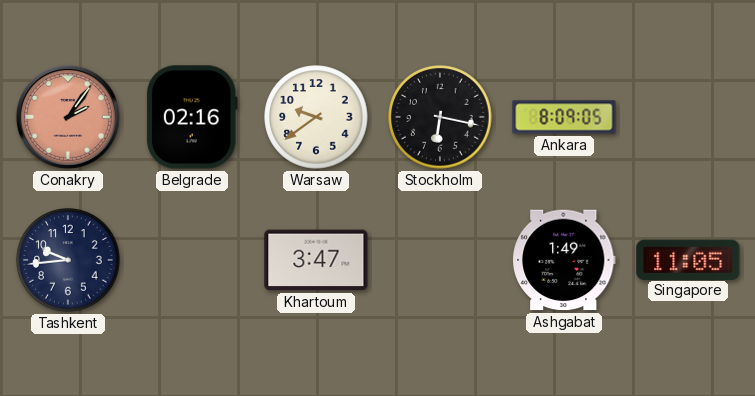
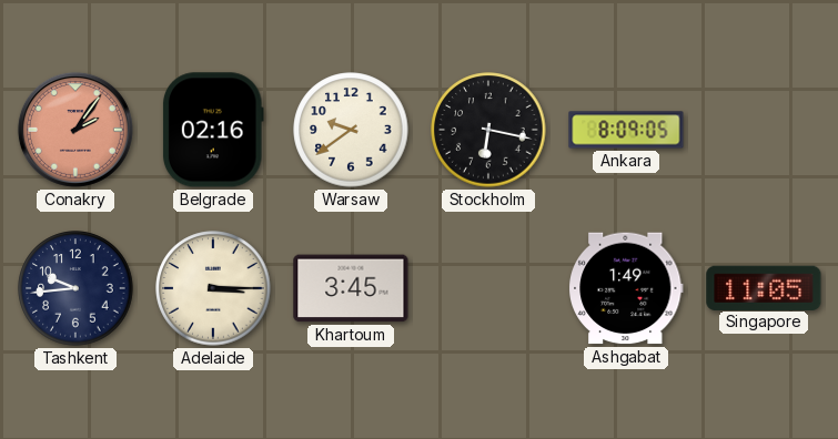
Adelaide: none -> 3:15 (213, 288)
Khartoum: 3:47 -> 3:45 (351, 288)
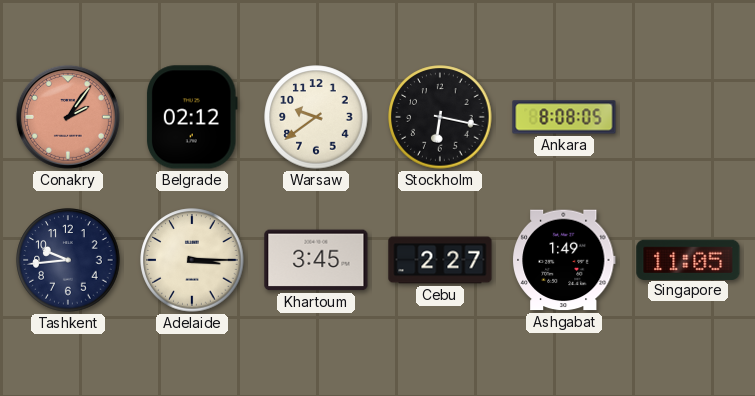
Belgrade: 02:16 -> 02:12 (192, 117)
Ankara: 8:09 -> 8:08 (564, 117)
Cebu: none -> 2:27 (440, 260)
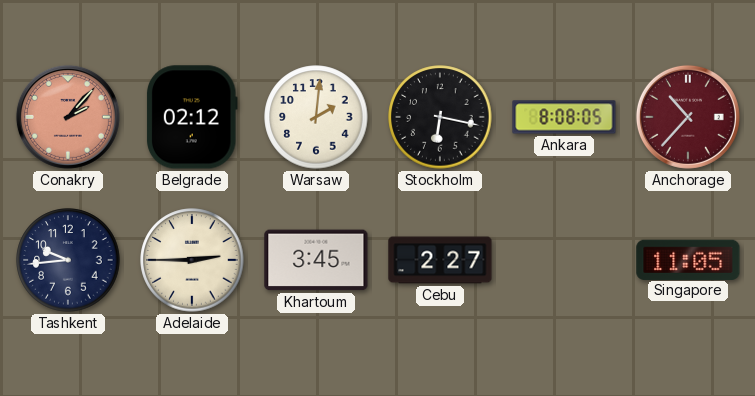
Conakry: 2:06 -> 2:07 (68, 117)
Warsaw: 9:39 -> 2:01 (316, 117)
Anchorage: none -> 10:37 (688, 117)
Adelaide: 3:15 -> 2:45 (192, 260)
Ashgabat: 1:49 -> none (565, 260)
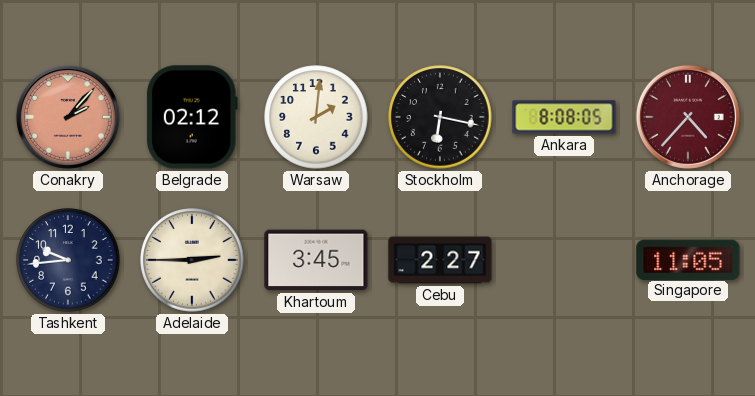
Anchorage: 10:37 -> 4:37 (688, 117)
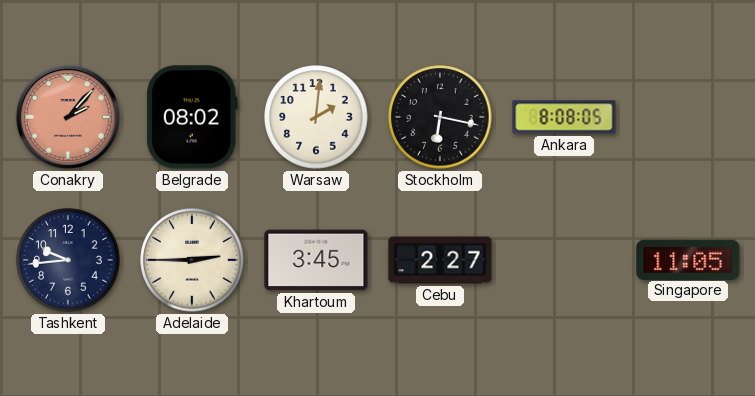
Belgrade: 02:12 -> 08:02 (192, 117)
Anchorage: 4:37 -> none (688, 117)
